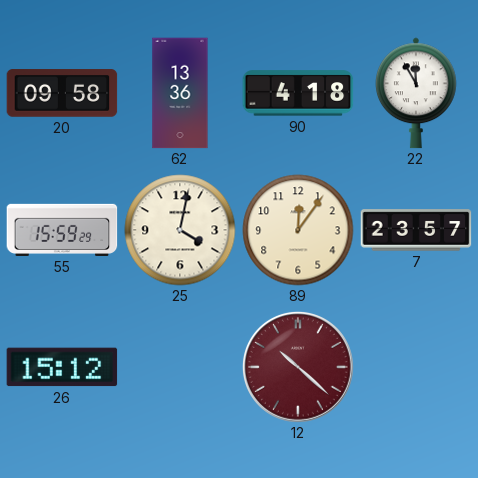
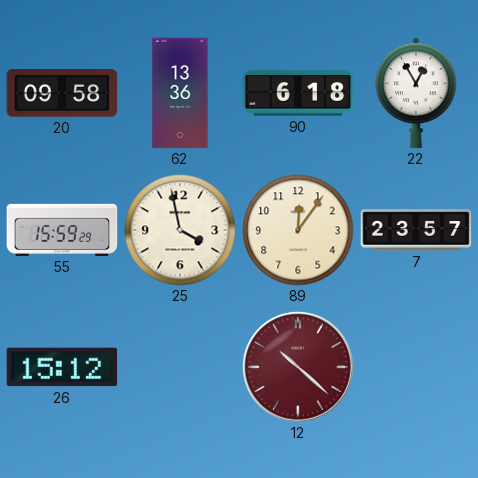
90: 4:18 -> 6:18 (298, 93)
22: 11:55 -> 12:55 (417, 93)
25: 4:02 -> 3:58 (180, 230)
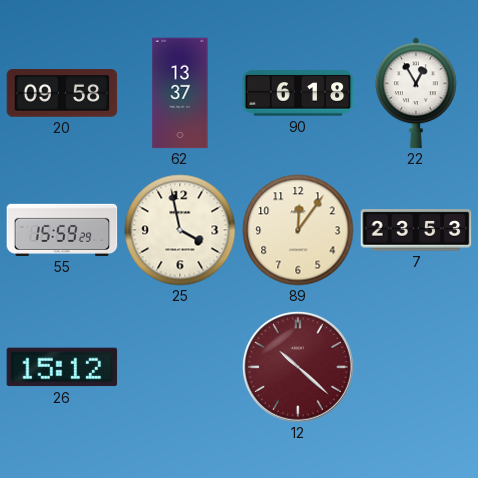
62: 13:36 -> 13:37 (180, 93)
7: 23:57 -> 23:53 (416, 230)
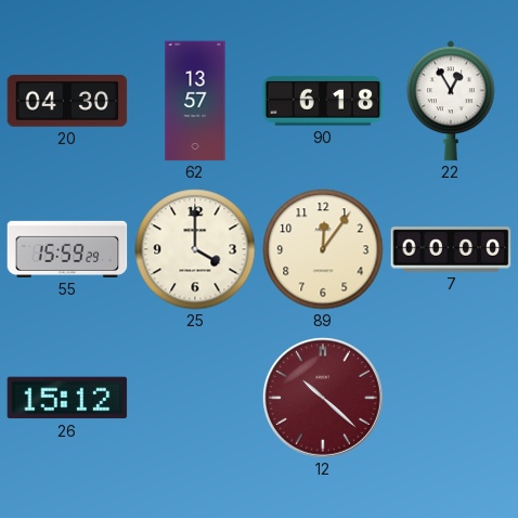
20: 09:58 -> 04:30 (67, 101)
62: 13:37 -> 13:57 (195, 101)
25: 3:58 -> 4:00 (195, 249)
7: 23:53 -> 00:00 (451, 249)
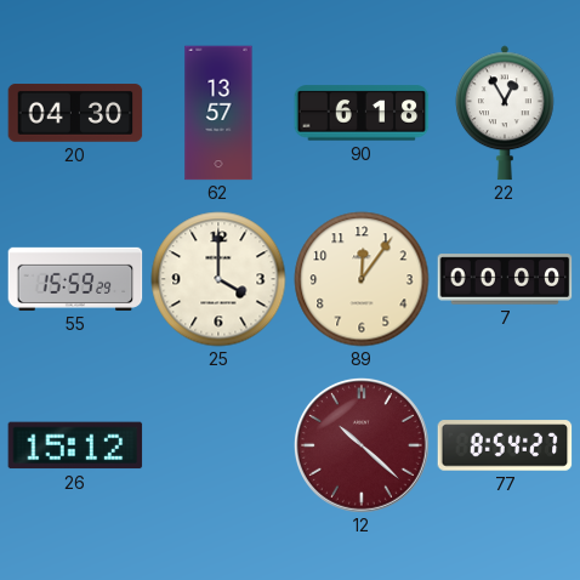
77: none -> 8:54 (505, 445)
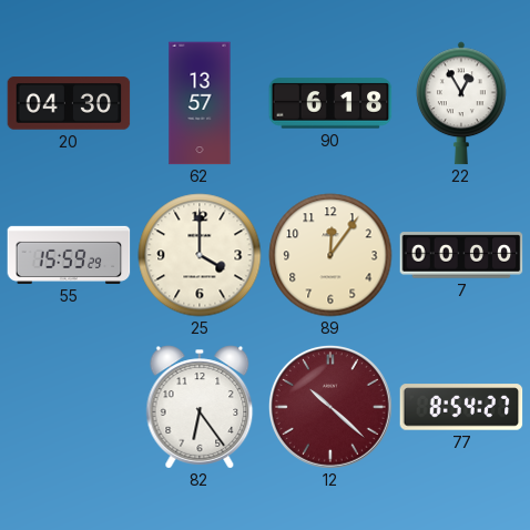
26: 15:12 -> none (75, 445)
82: none -> 6:24 (200, 407)
